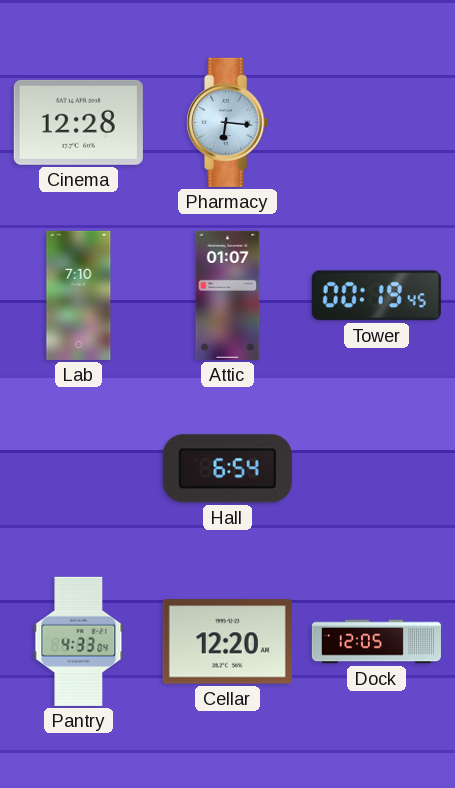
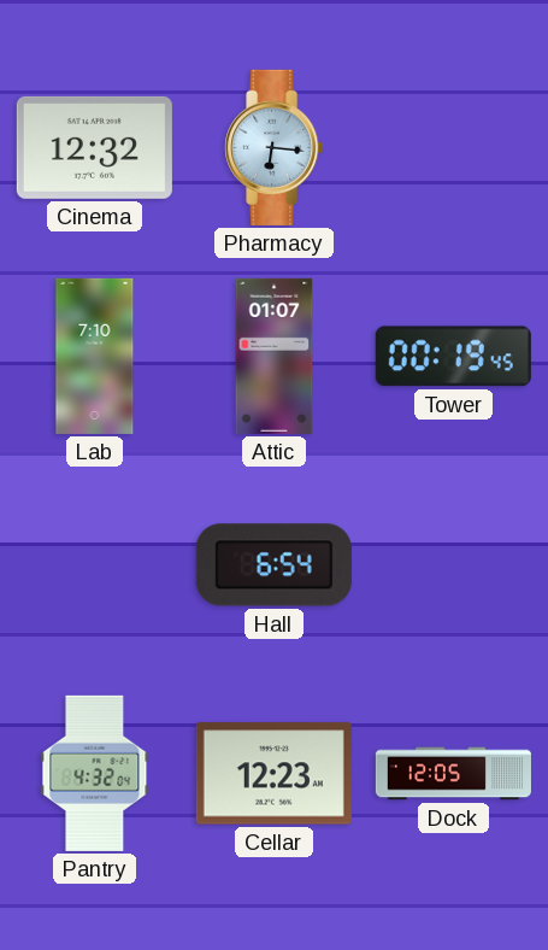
Cinema: 12:28 -> 12:32 (94, 147)
Pantry: 4:33 -> 4:32 (95, 773)
Cellar: 12:20 -> 12:23 (273, 774)
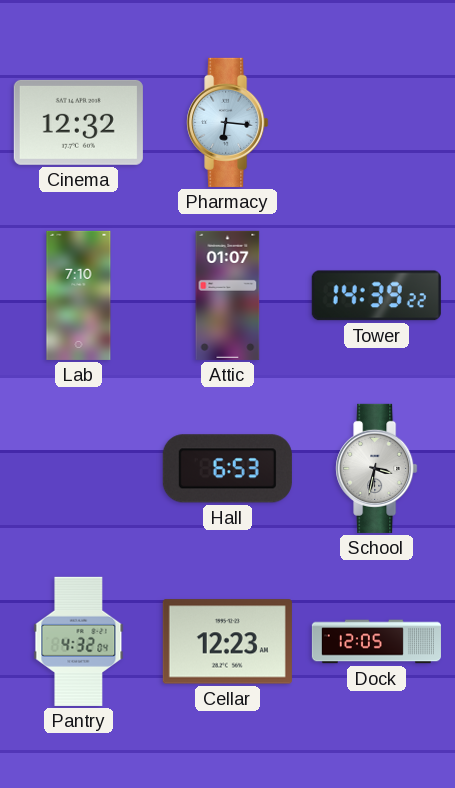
Tower: 00:19 -> 14:39 (376, 296)
Hall: 6:54 -> 6:53 (227, 469)
School: none -> 3:32 (377, 468)
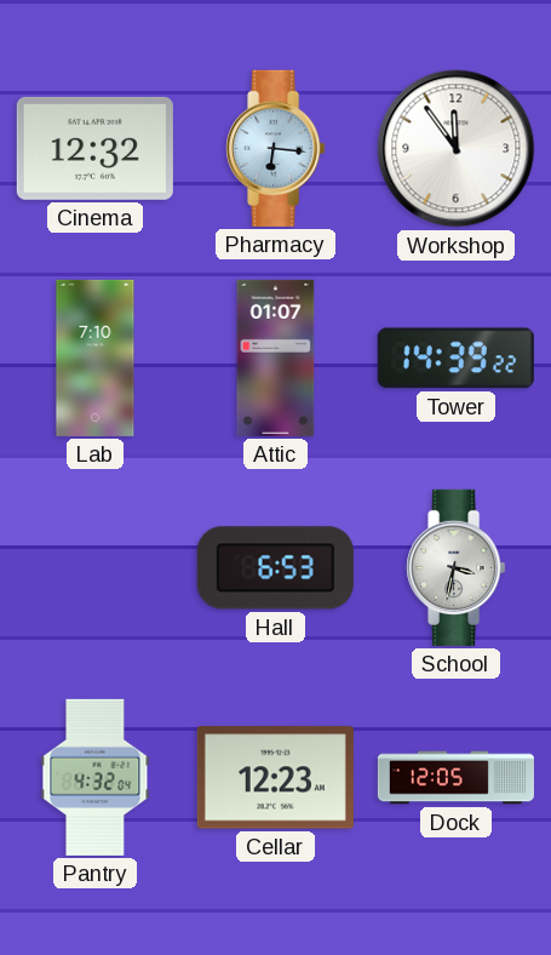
Workshop: none -> 11:54 (457, 149)
